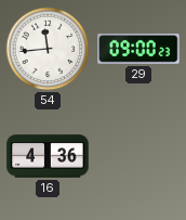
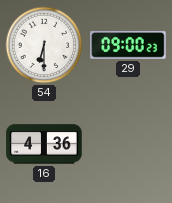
54: 11:44 -> 6:30 (44, 45)
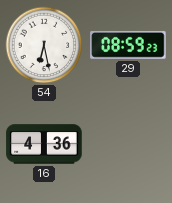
54: 6:30 -> 6:28 (44, 45)
29: 09:00 -> 08:59 (128, 45)
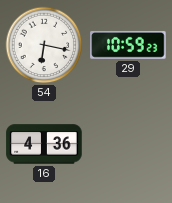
54: 6:28 -> 6:17 (44, 45)
29: 08:59 -> 10:59 (128, 45)
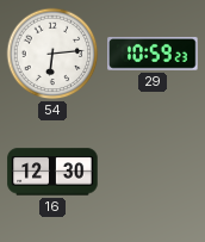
54: 6:17 -> 6:14 (52, 54)
16: 4:36 -> 12:30 (52, 172)
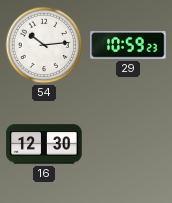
54: 6:14 -> 10:14 (44, 45)
